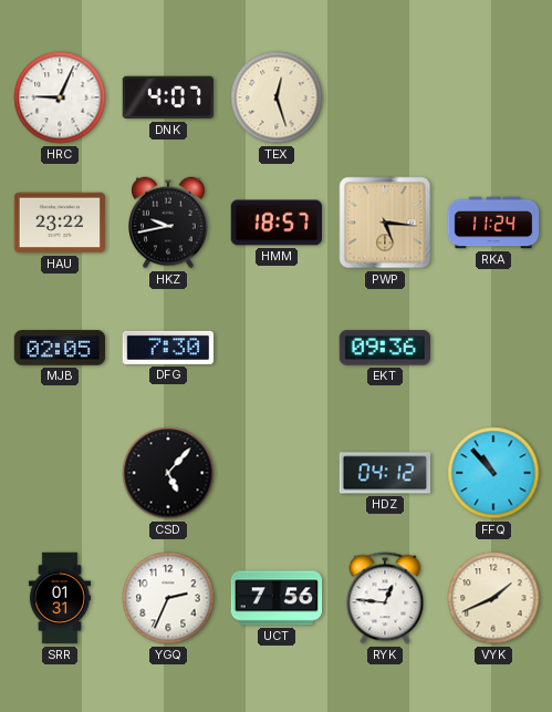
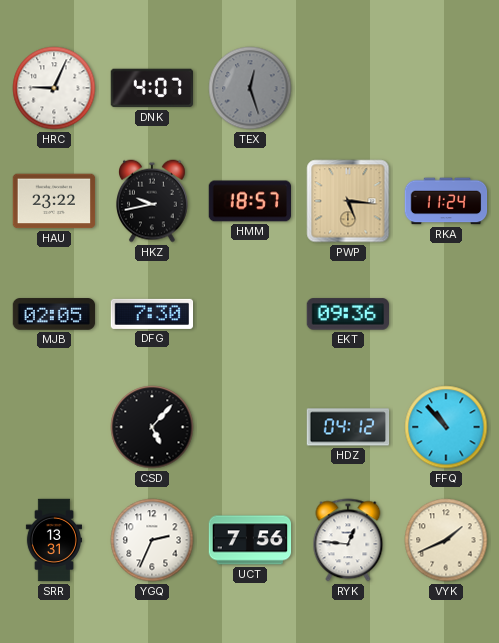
TEX dial: cream -> grey (250, 88)
SRR: 01:31 -> 13:31 (53, 540)
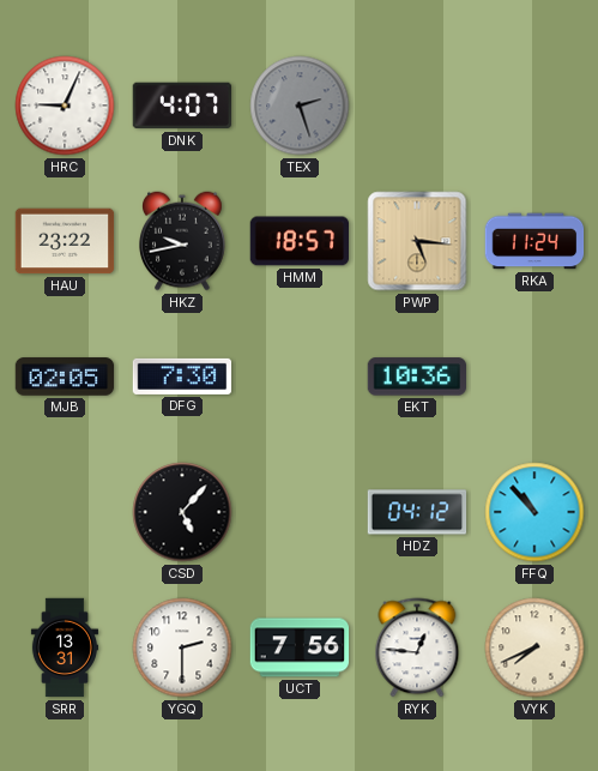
TEX: 12:27 -> 2:27 (300, 106)
EKT: 09:36 -> 10:36 (417, 377)
YGQ: 2:34 -> 2:30 (182, 647)
VYK: 1:41 -> 7:41 (534, 647)
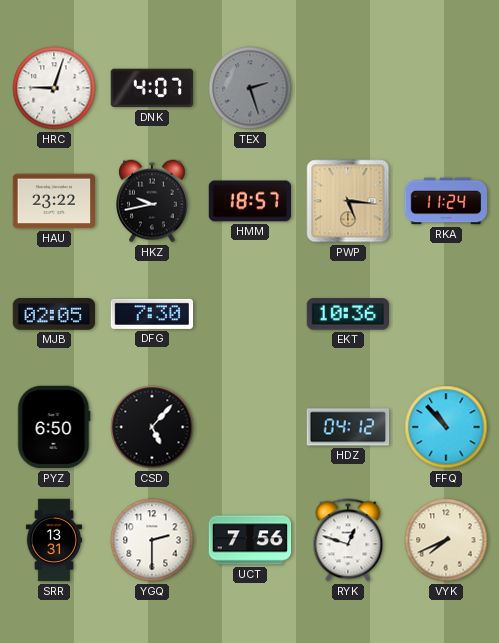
HRC: 9:04 -> 9:03 (54, 88)
PYZ: none -> 6:50 (54, 427)
RYK: 12:46 -> 12:48 (348, 540)
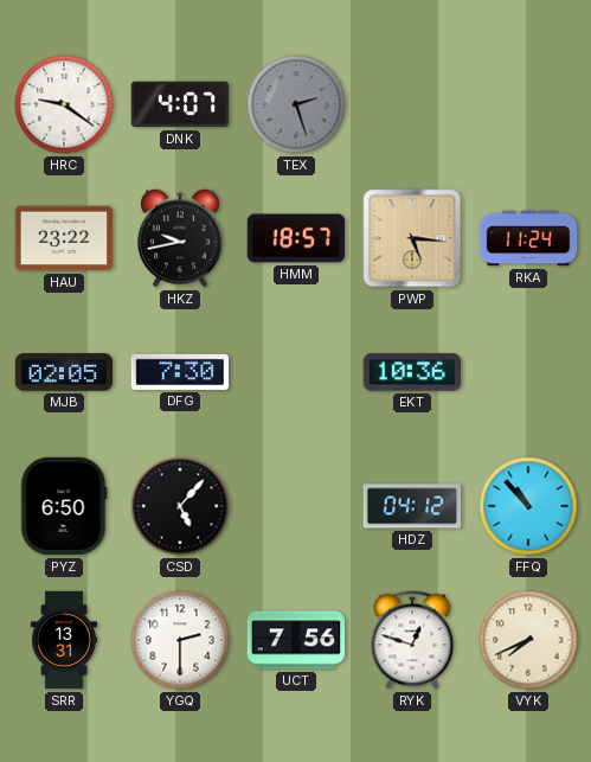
HRC: 9:03 -> 9:21 (64, 104)
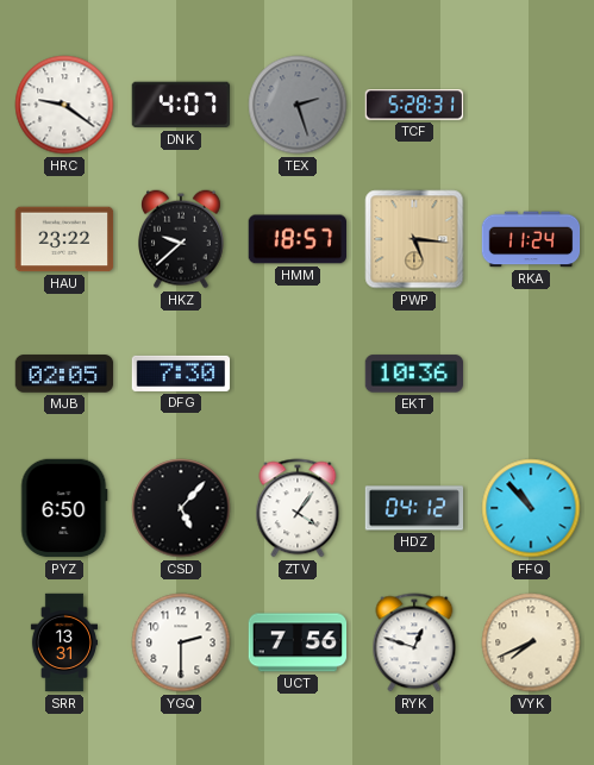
TCF: none -> 5:28 (414, 105)
HKZ: 9:43 -> 9:38 (182, 239)
ZTV: none -> 4:06 (298, 508)
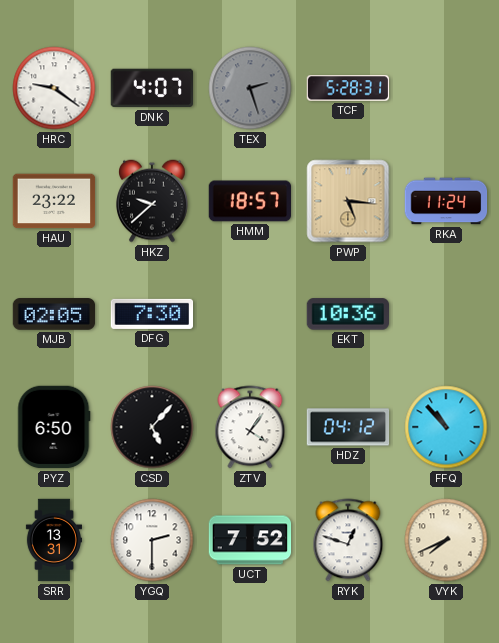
UCT: 7:56 -> 7:52 (250, 540)
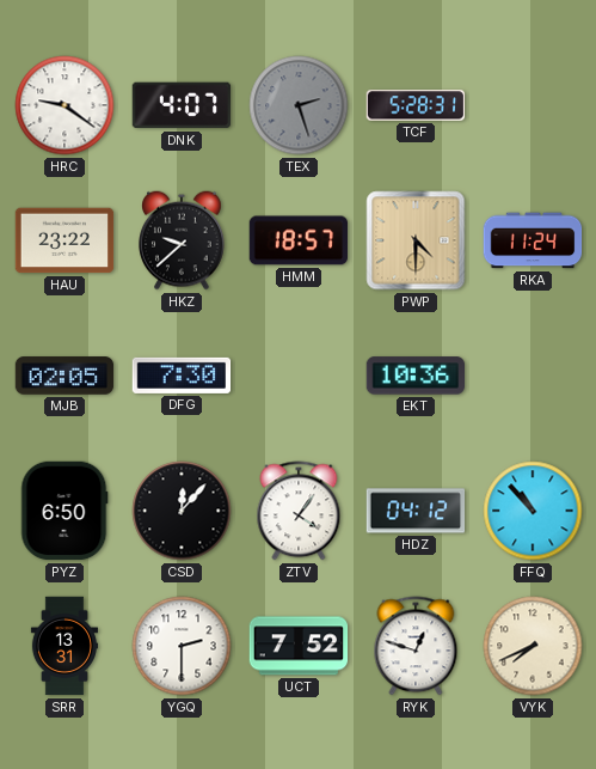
PWP: 5:16 -> 4:30 (416, 240)
CSD: 5:07 -> 12:07 (182, 511)
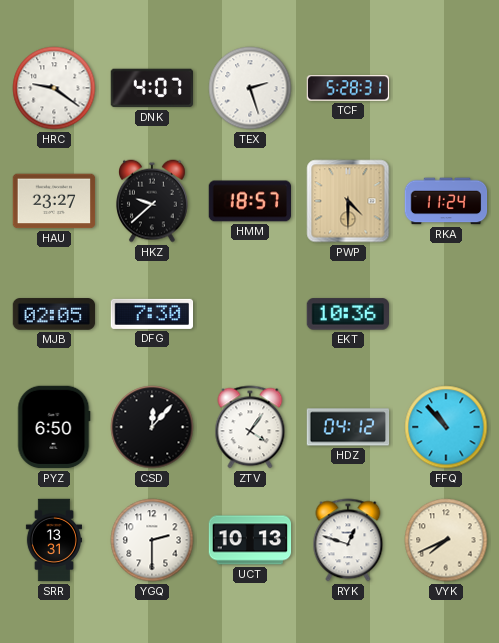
TEX dial: grey -> white (250, 88)
HAU: 23:22 -> 23:27 (54, 201)
UCT: 7:52 -> 10:13 (250, 540)
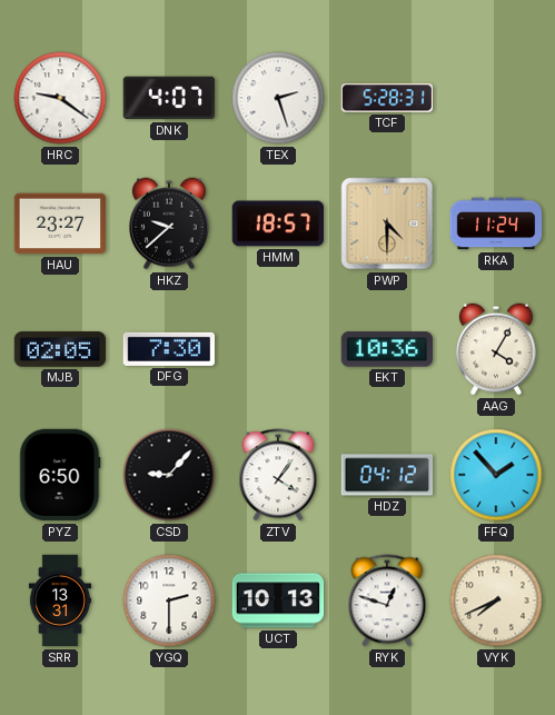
AAG: none -> 4:05 (497, 349)
CSD: 12:07 -> 9:07 (169, 475)
FFQ: 10:53 -> 1:53 (496, 475)
